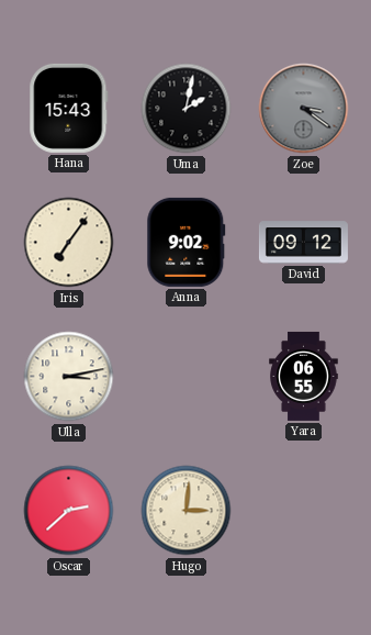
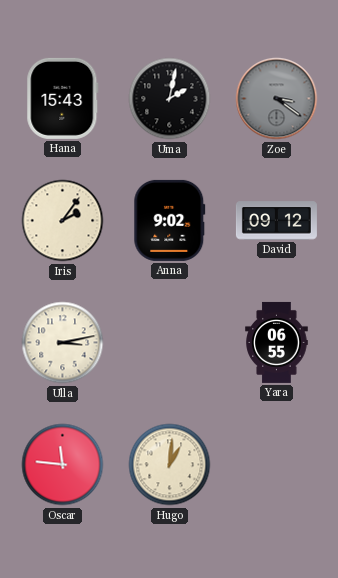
Iris: 7:06 -> 2:06 (63, 221)
Oscar: 2:38 -> 11:46 (63, 465)
Hugo: 3:01 -> 1:01 (170, 465)
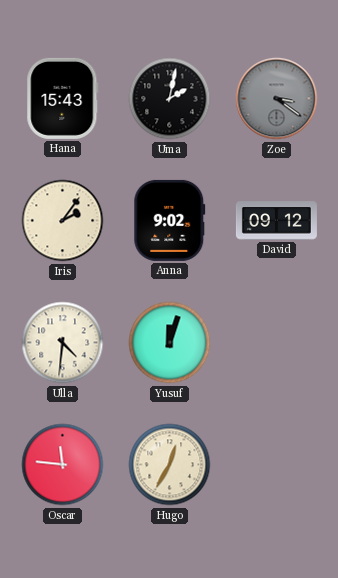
Ulla: 3:13 -> 4:31 (63, 343)
Yusuf: none -> 12:03 (170, 343)
Yara: 06:55 -> none (277, 342)
Hugo: 1:01 -> 12:35 (170, 465)
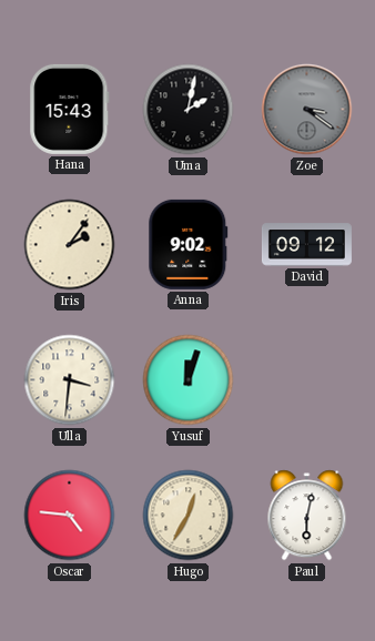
Ulla: 4:31 -> 3:31 (70, 380)
Oscar: 11:46 -> 4:46 (70, 516)
Paul: none -> 6:02 (307, 516)
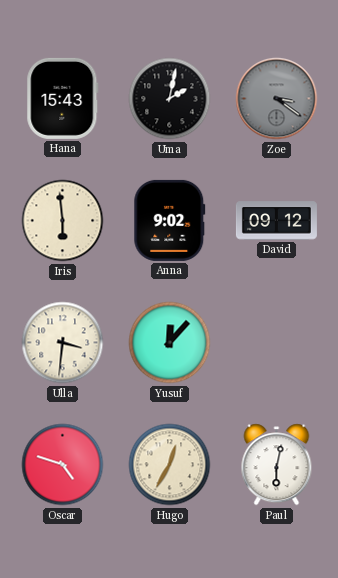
Iris: 2:06 -> 5:59 (63, 221)
Yusuf: 12:03 -> 12:07 (170, 343)
Oscar: 4:46 -> 4:48 (63, 465)
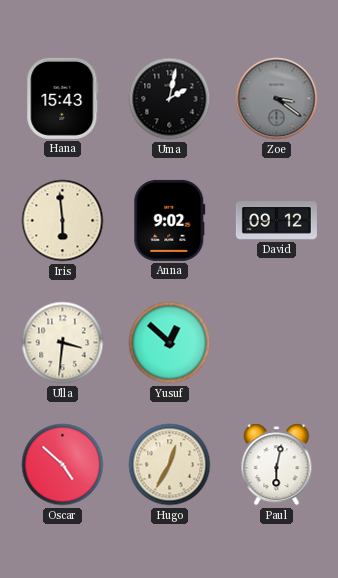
Yusuf: 12:07 -> 12:52 (170, 343)
Oscar: 4:48 -> 4:52 (63, 465)
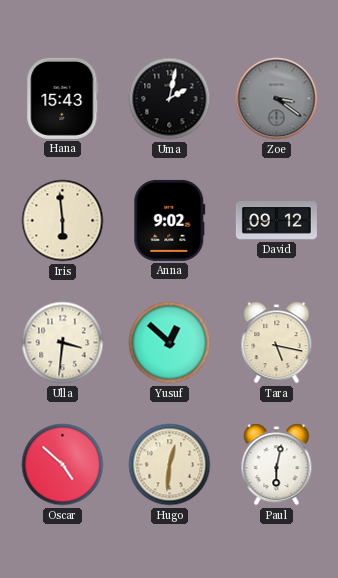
Tara: none -> 5:17 (277, 343)
Hugo: 12:35 -> 12:31 (170, 465)
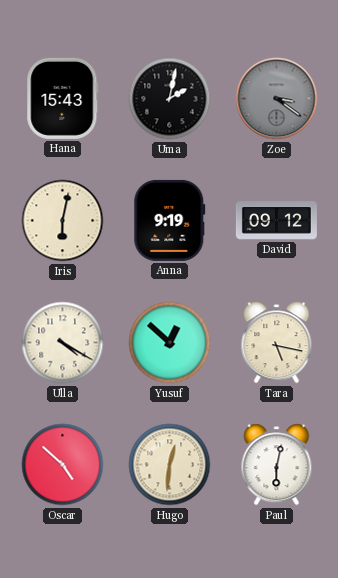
Iris: 5:59 -> 6:02 (63, 221)
Anna: 9:02 -> 9:19 (170, 220)
Ulla: 3:31 -> 4:20 (63, 343)
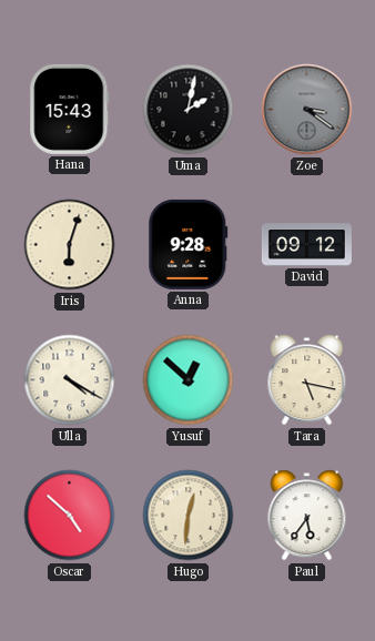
Iris: 6:02 -> 6:03 (70, 245)
Anna: 9:19 -> 9:28 (189, 244)
Paul: 6:02 -> 5:36 (307, 516)
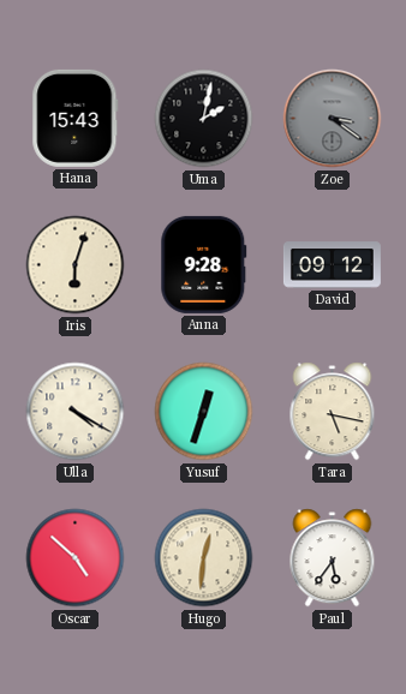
Yusuf: 12:52 -> 12:33 (204, 412)
